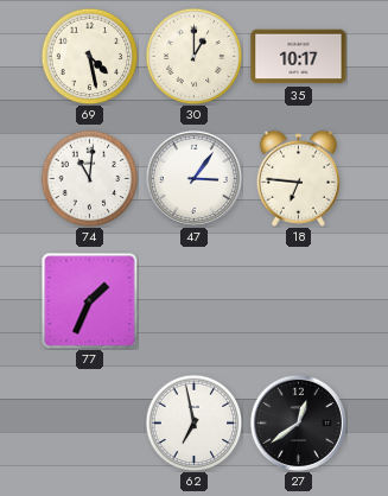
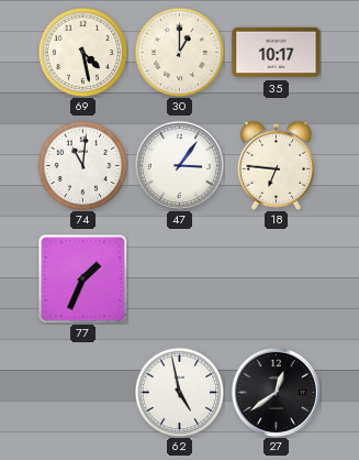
62: 6:58 -> 4:58 (179, 392)
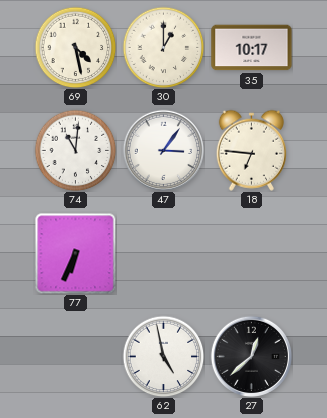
77: 1:34 -> 6:34 (75, 253)
27: 12:39 -> 12:38 (251, 356)
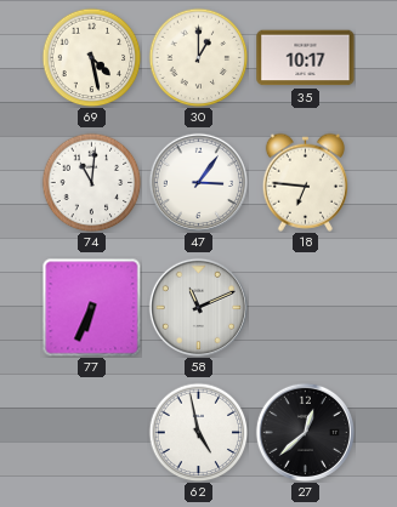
58: none -> 11:11 (198, 307)
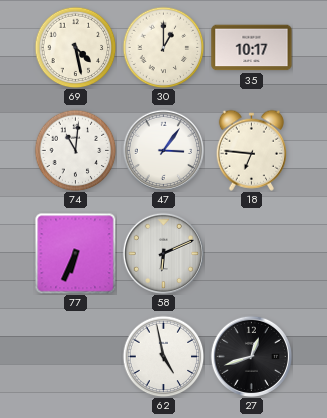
58: 11:11 -> 6:11 (163, 253)
27: 12:38 -> 12:42 (251, 356)
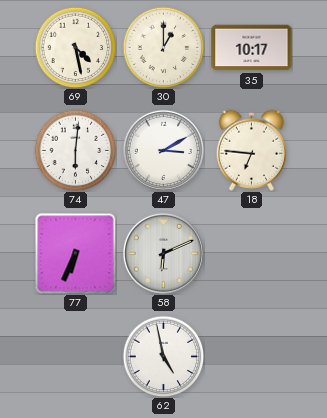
74: 11:01 -> 6:01 (75, 150)
47: 3:06 -> 3:10 (163, 150)
27: 12:42 -> none (251, 356)
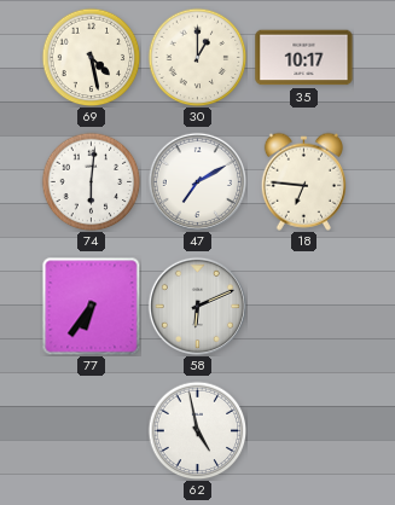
47: 3:10 -> 7:10 (197, 181)
77: 6:34 -> 6:36 (91, 306)
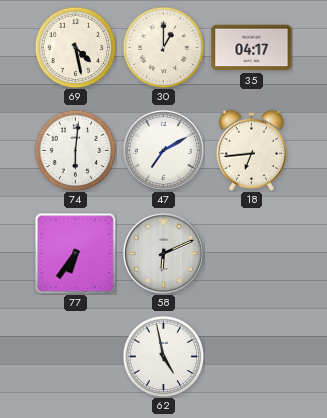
35: 10:17 -> 04:17 (252, 48)
18: 6:46 -> 6:44 (251, 150)
